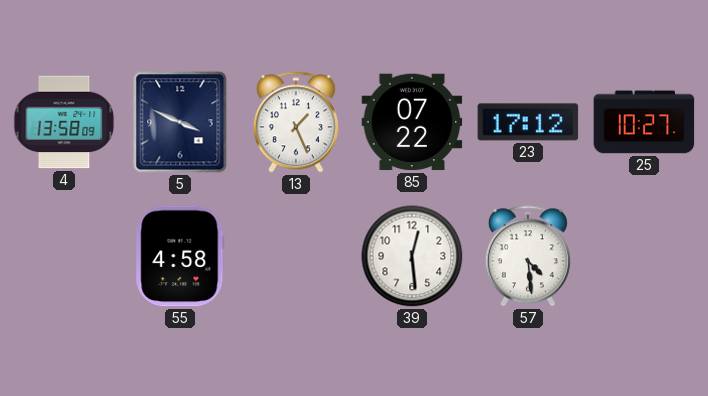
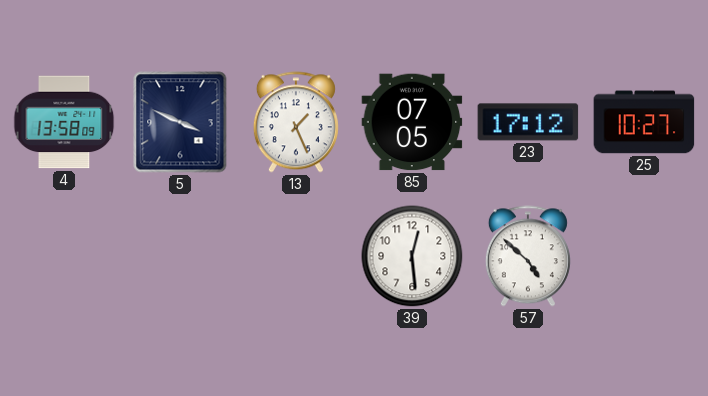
85: 07:22 -> 07:05 (412, 122)
55: 4:58 -> none (180, 256)
57: 4:29 -> 4:52 (528, 256)
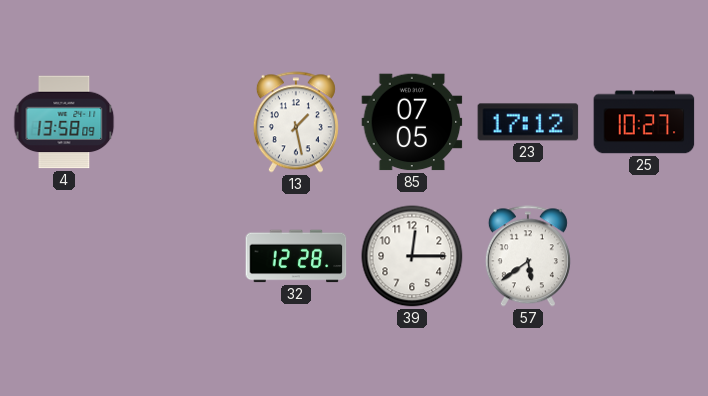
5: 3:49 -> none (180, 122)
13: 1:26 -> 1:28 (296, 122)
32: none -> 12:28 (296, 256)
39: 12:29 -> 12:15 (412, 256)
57: 4:52 -> 5:39 (528, 256)
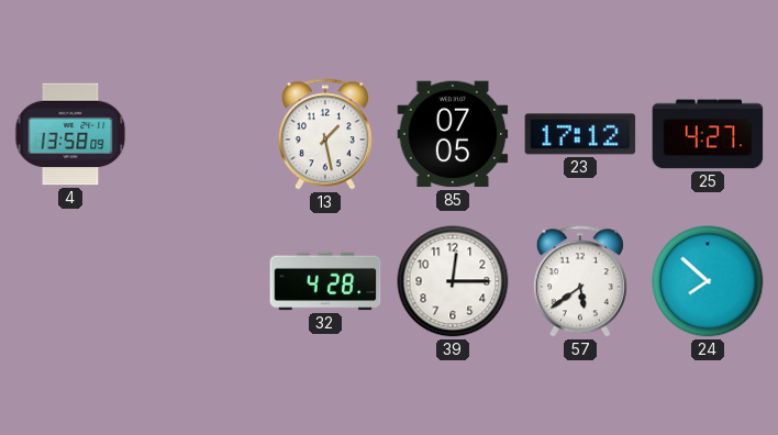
25: 10:27 -> 4:27 (708, 134)
32: 12:28 -> 4:28 (325, 281)
24: none -> 7:52 (708, 281)
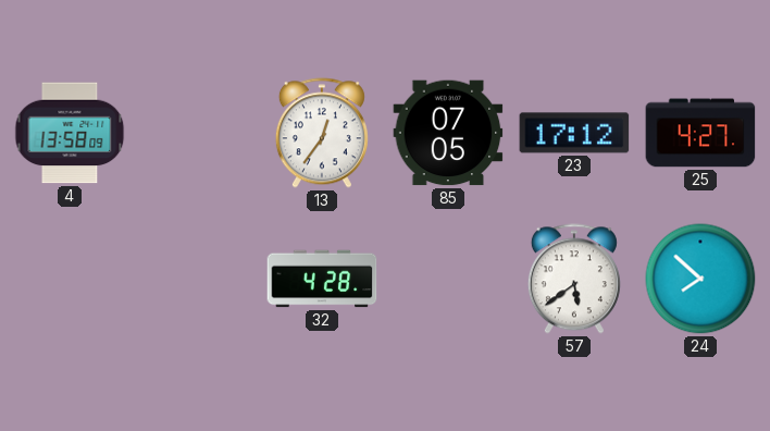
13: 1:28 -> 12:36 (322, 133)
39: 12:15 -> none (453, 281)
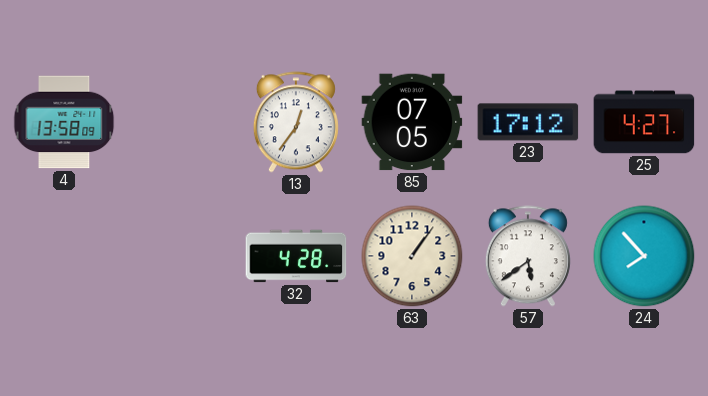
63: none -> 1:06 (412, 256)
24: 7:52 -> 7:53 (644, 256)
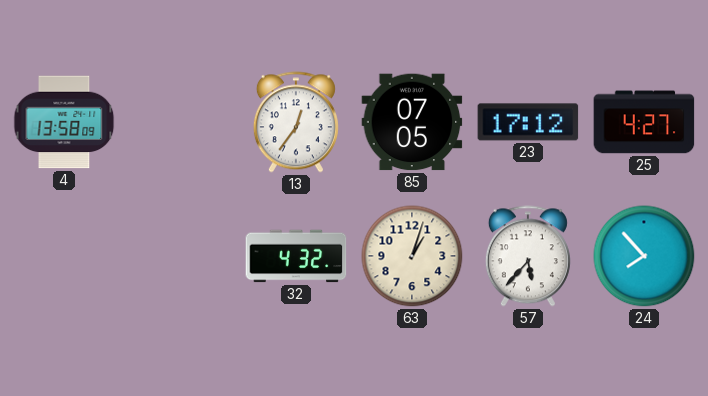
32: 4:28 -> 4:32 (296, 256)
63: 1:06 -> 1:03 (412, 256)
57: 5:39 -> 5:37 (528, 256)
